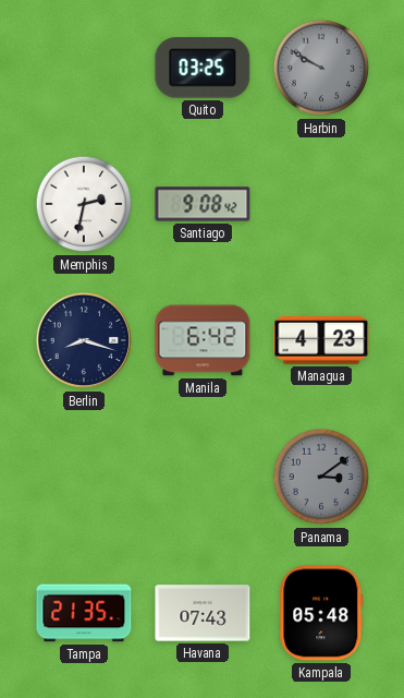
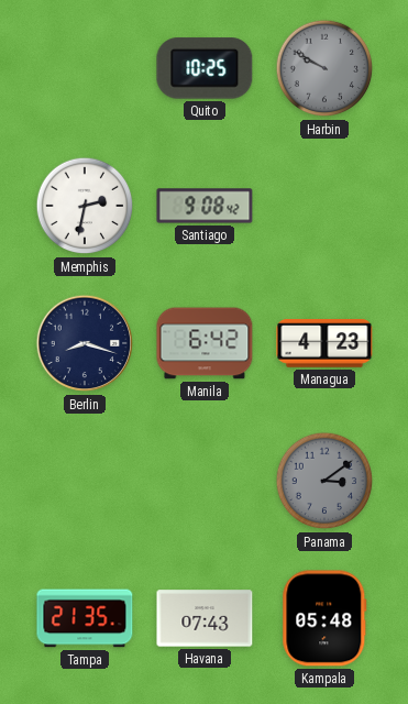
Quito: 03:25 -> 10:25 (205, 68)
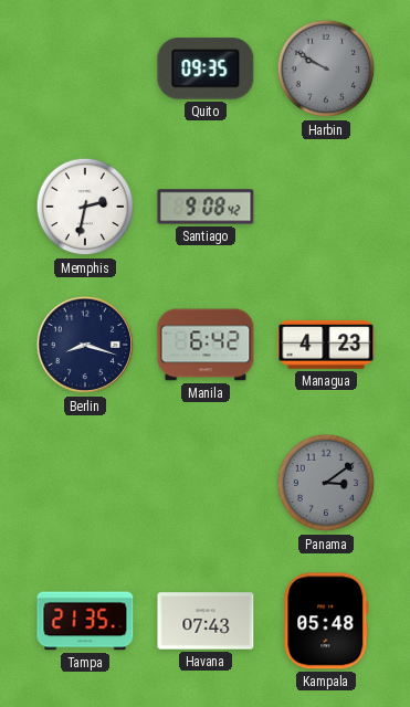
Quito: 10:25 -> 09:35 (206, 68)
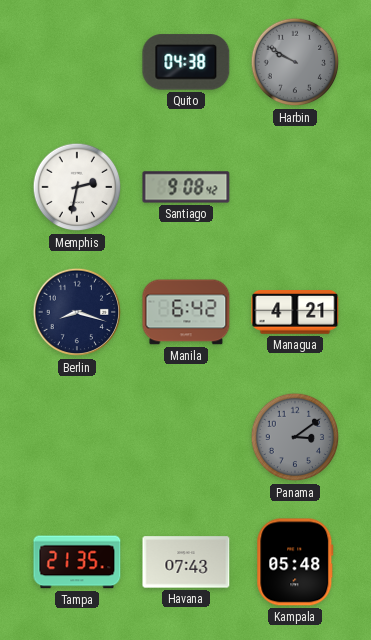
Quito: 09:35 -> 04:38 (186, 62)
Managua: 4:23 -> 4:21 (295, 313)
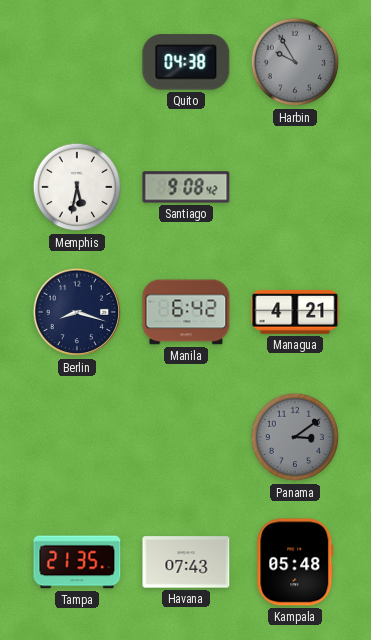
Harbin: 9:50 -> 9:55 (295, 62)
Memphis: 2:32 -> 5:32 (77, 187)
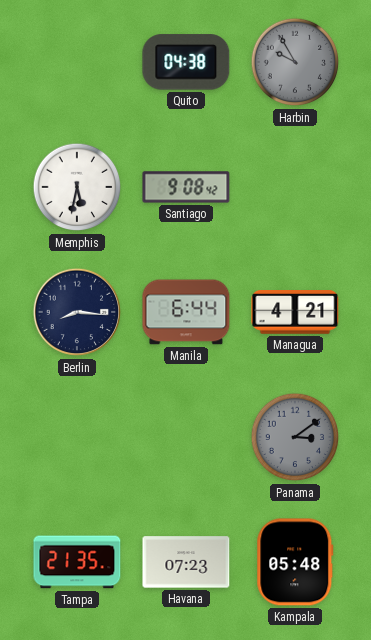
Berlin: 8:18 -> 8:16 (77, 312)
Manila: 6:42 -> 6:44 (186, 312)
Havana: 07:43 -> 07:23 (186, 562)
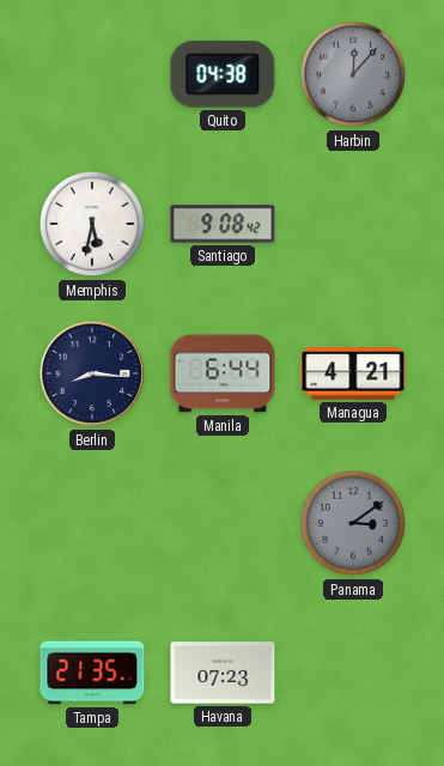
Harbin: 9:55 -> 12:07 (353, 74)
Kampala: 05:48 -> none (295, 562)
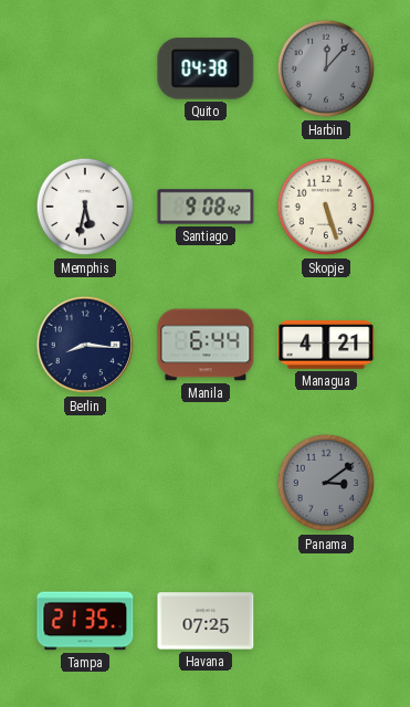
Skopje: none -> 5:27 (326, 207)
Havana: 07:23 -> 07:25 (206, 621)
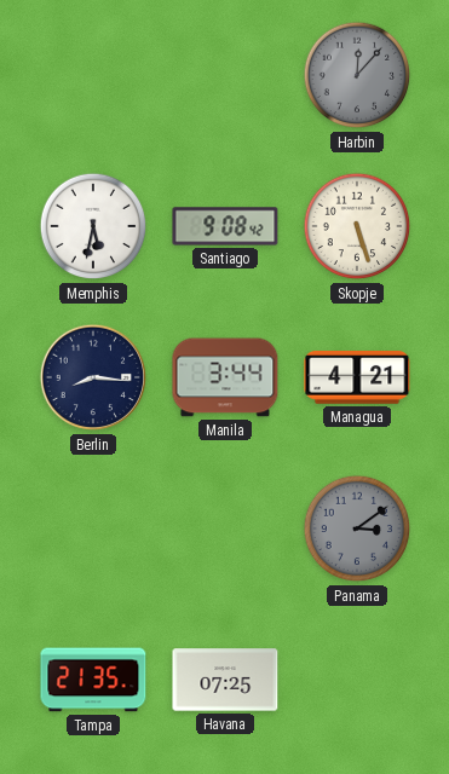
Quito: 04:38 -> none (206, 68)
Manila: 6:44 -> 3:44 (225, 377)
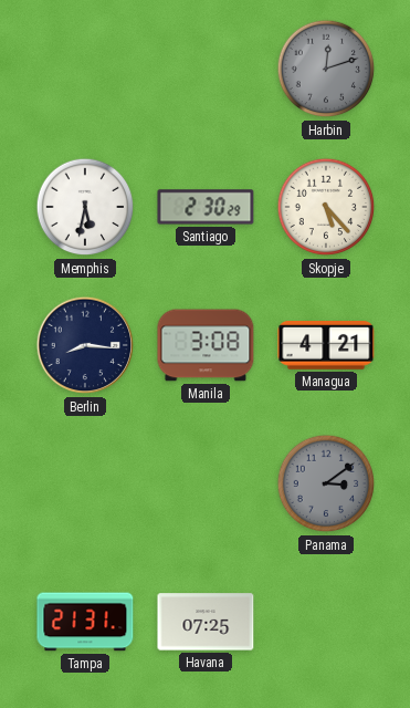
Harbin: 12:07 -> 12:12 (326, 69)
Santiago: 9:08 -> 2:30 (206, 207)
Skopje: 5:27 -> 5:23 (326, 207)
Manila: 3:44 -> 3:08 (206, 345)
Tampa: 21:35 -> 21:31 (85, 622)
